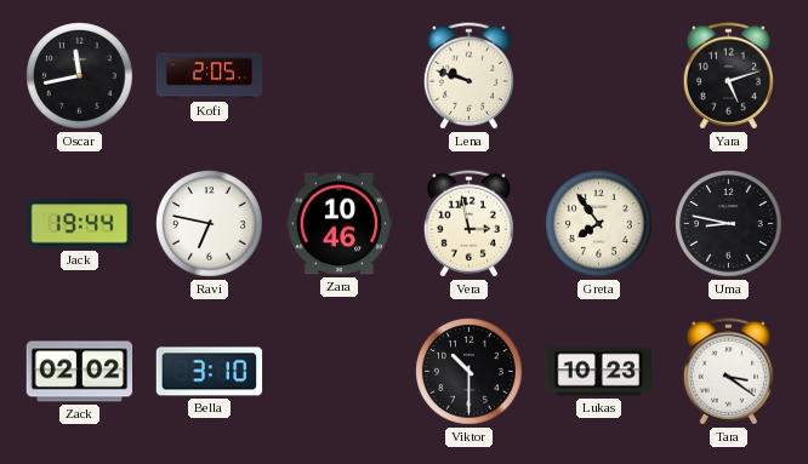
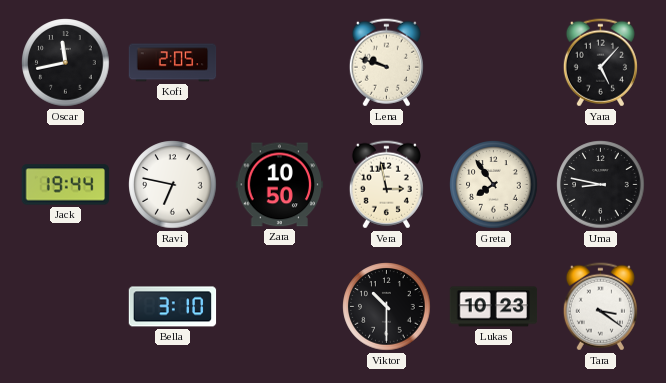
Yara: 5:12 -> 5:07 (600, 63)
Zara: 10:46 -> 10:50 (280, 185)
Zack: 02:02 -> none (80, 372)
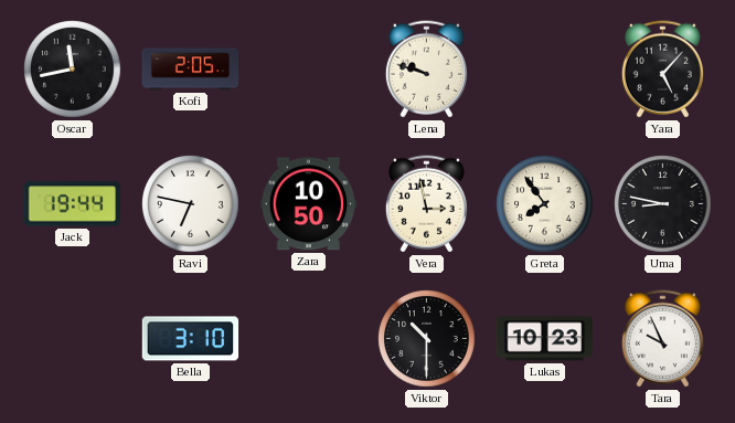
Tara: 3:21 -> 9:56 (662, 339)
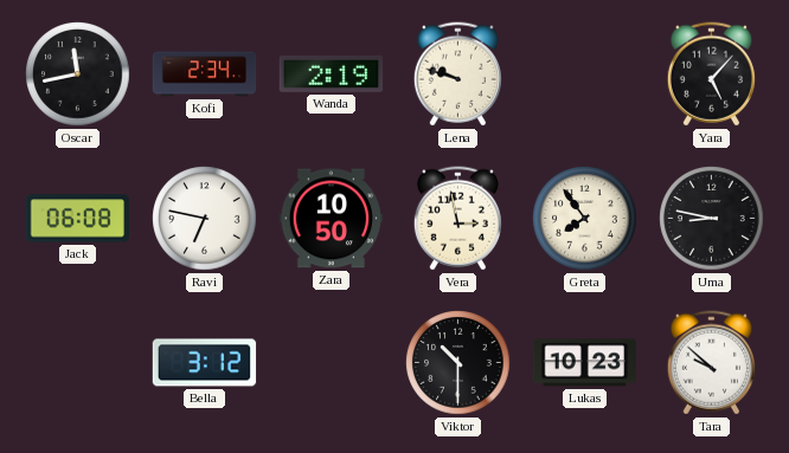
Kofi: 2:05 -> 2:34 (205, 75)
Wanda: none -> 2:19 (332, 75)
Jack: 19:44 -> 06:08 (78, 219)
Bella: 3:10 -> 3:12 (205, 363)
Tara: 9:56 -> 9:52 (711, 363)
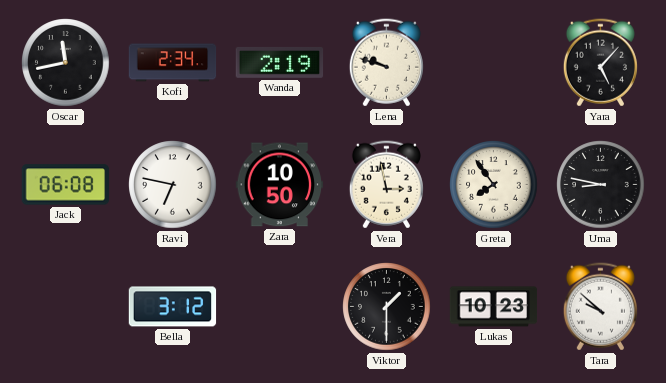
Viktor: 10:30 -> 1:30 (387, 307)
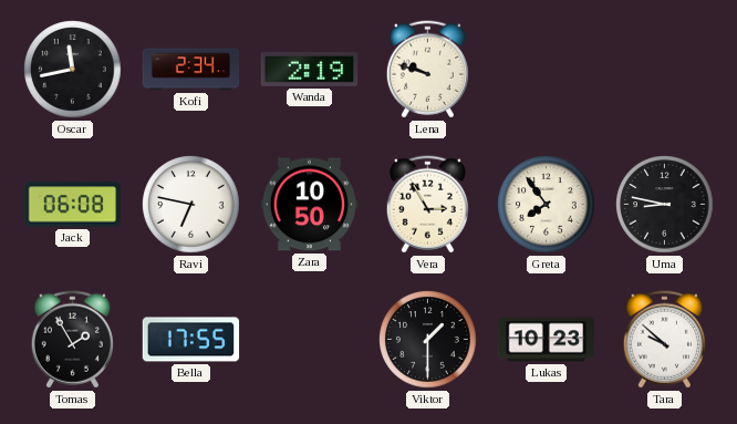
Yara: 5:07 -> none (600, 63)
Vera: 2:58 -> 2:55 (427, 205)
Tomas: none -> 1:55 (72, 340)
Bella: 3:12 -> 17:55 (191, 340)
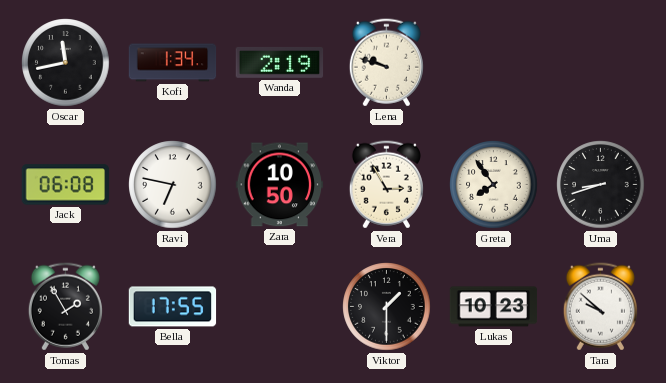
Kofi: 2:34 -> 1:34 (173, 63)
Uma: 8:47 -> 8:42 (601, 185)
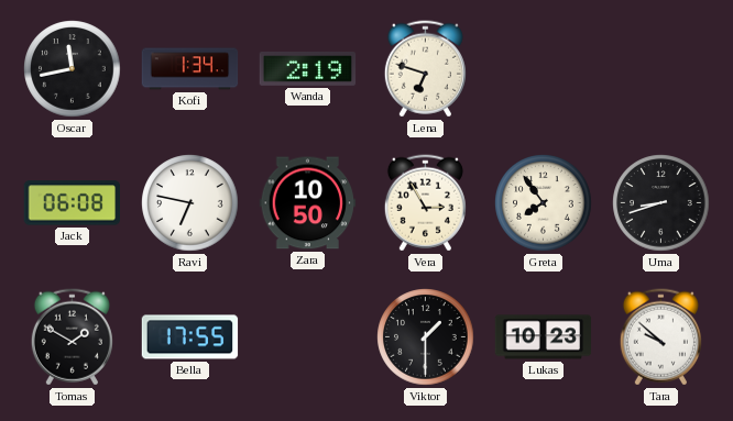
Lena: 9:48 -> 6:48 (425, 69)
Tomas: 1:55 -> 1:50 (72, 337)
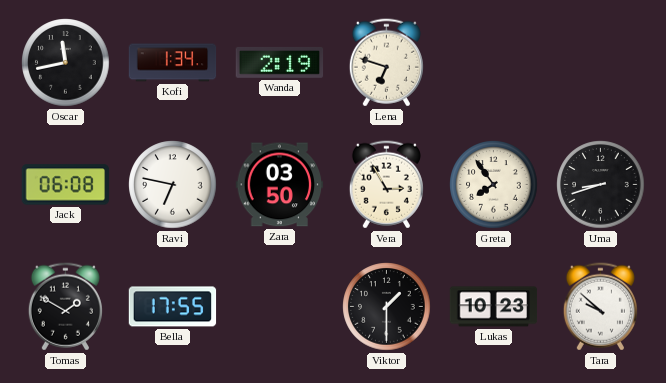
Zara: 10:50 -> 03:50 (280, 185)
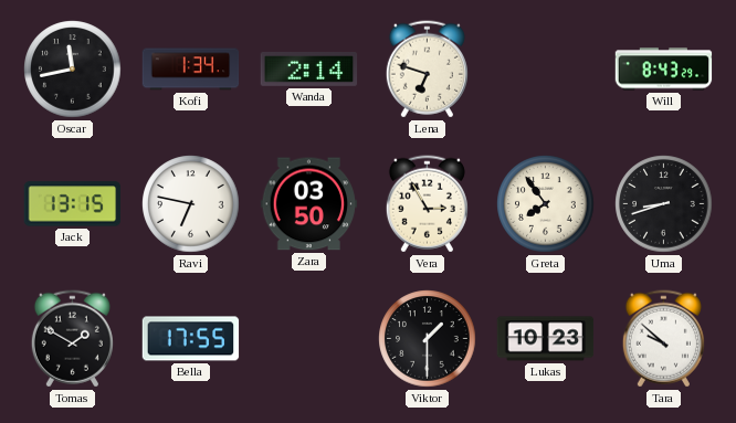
Wanda: 2:19 -> 2:14 (309, 70)
Will: none -> 8:43 (664, 70)
Jack: 06:08 -> 13:15 (73, 204)
